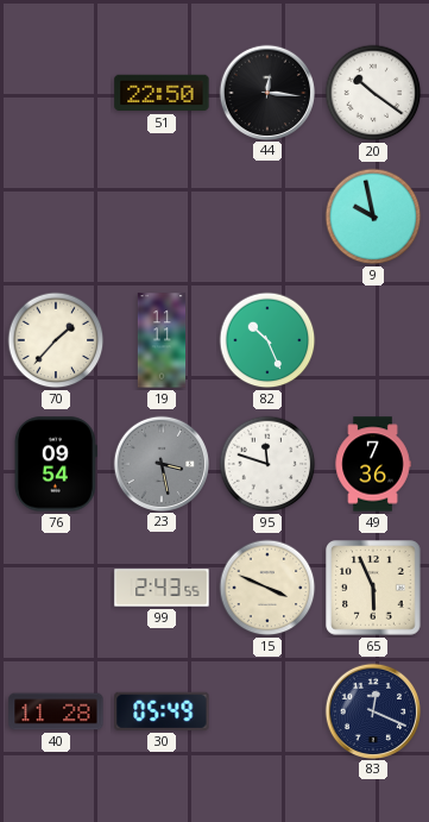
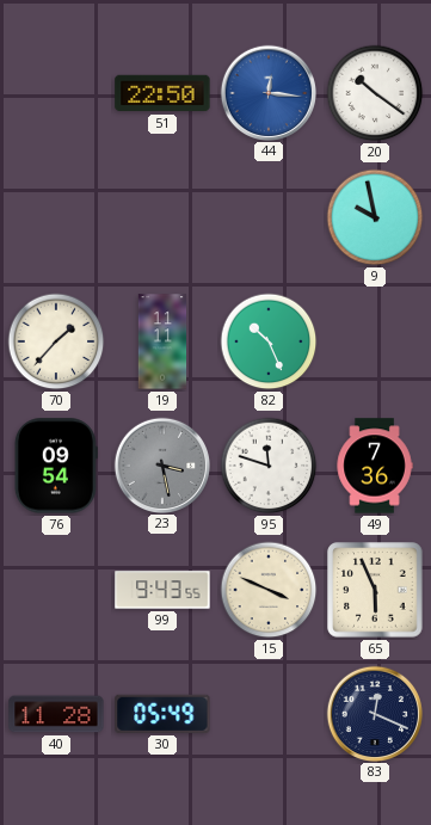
44 dial: black -> blue (267, 92)
99: 2:43 -> 9:43 (162, 590)
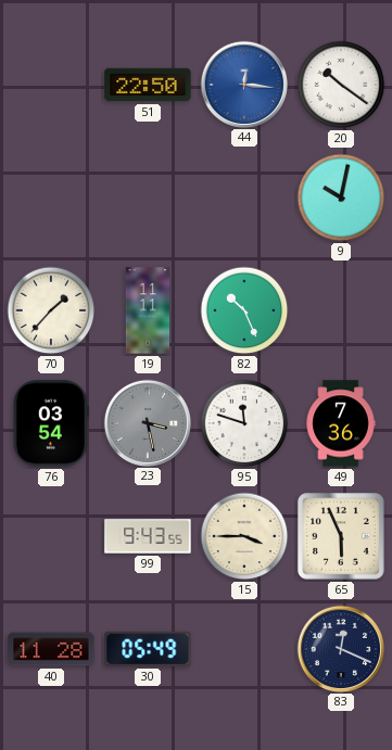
9: 9:58 -> 10:02 (341, 198)
76: 09:54 -> 03:54 (51, 423)
15: 3:49 -> 3:45 (244, 536)
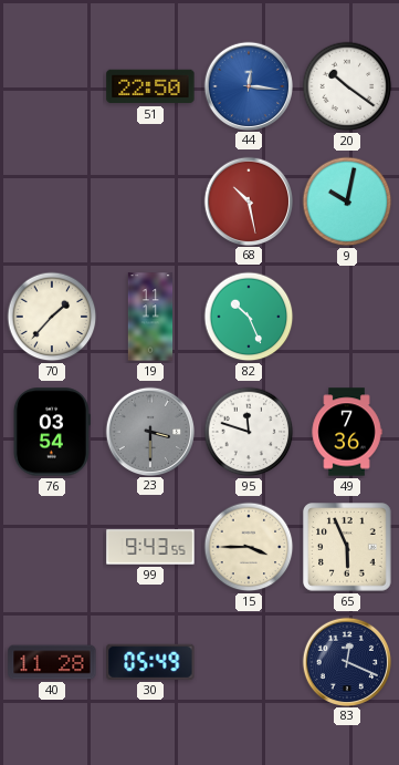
68: none -> 10:28 (248, 200)
23: 3:28 -> 3:30 (149, 431)
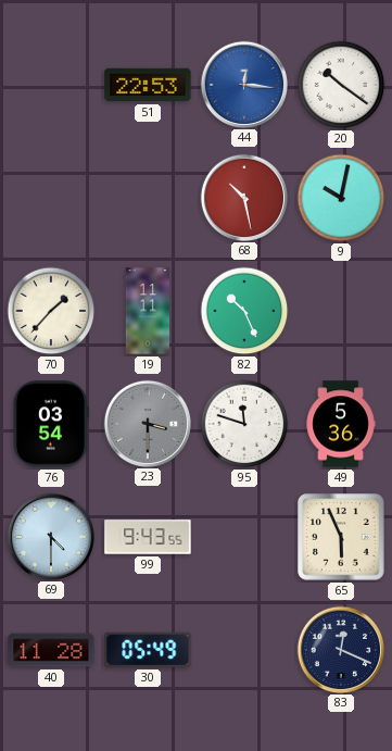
51: 22:50 -> 22:53 (148, 85)
49: 7:36 -> 5:36 (341, 424)
69: none -> 4:30 (50, 536)
15: 3:45 -> none (249, 547)
